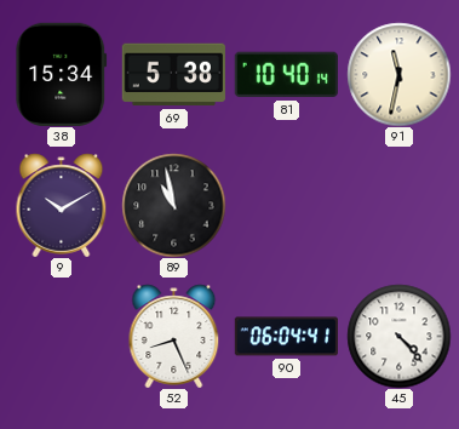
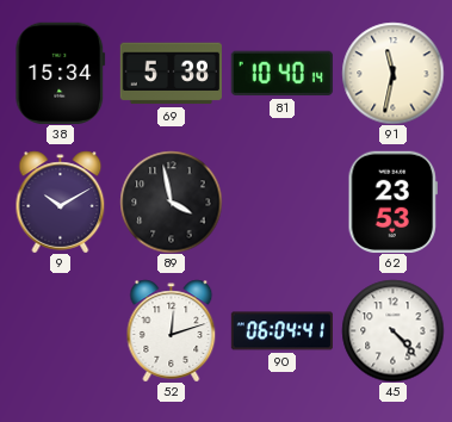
89: 10:58 -> 3:58 (171, 201)
62: none -> 23:53 (392, 201)
52: 8:26 -> 12:12 (172, 330)
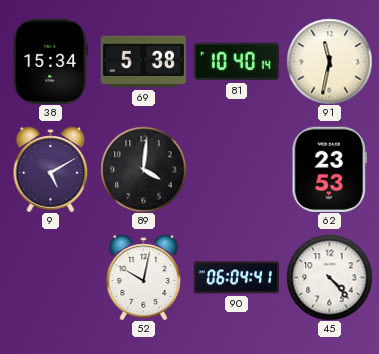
9: 10:10 -> 5:10 (51, 169)
89: 3:58 -> 4:01 (143, 169)
52: 12:12 -> 10:02 (144, 277)
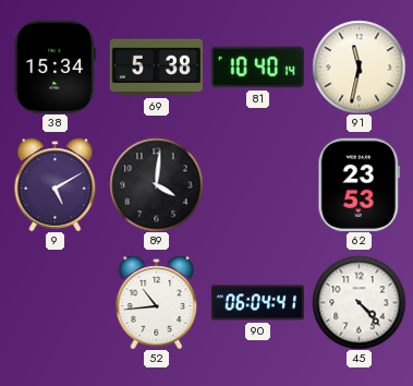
52: 10:02 -> 10:44 (157, 302)
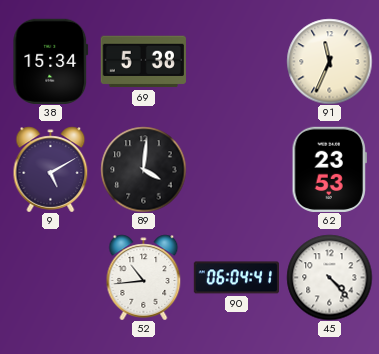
81: 10:40 -> none (257, 68)
91: 11:32 -> 11:34 (329, 61)
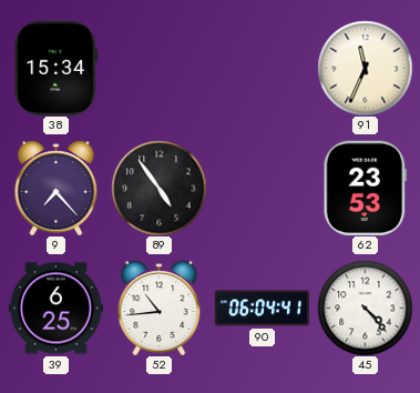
69: 5:38 -> none (143, 62)
9: 5:10 -> 7:23 (57, 188)
89: 4:01 -> 4:54 (158, 188)
39: none -> 6:25 (55, 309)
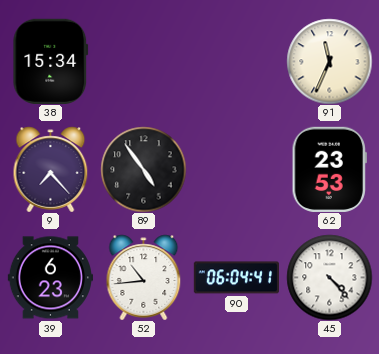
39: 6:25 -> 6:23 (50, 278)
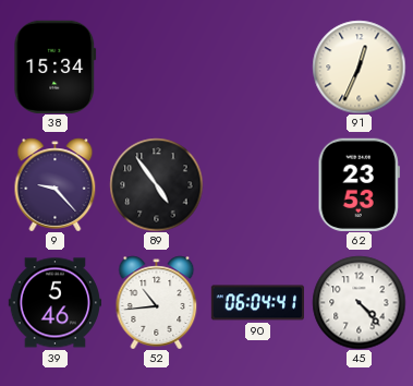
91: 11:34 -> 12:34 (359, 67)
9: 7:23 -> 9:23 (56, 184)
39: 6:23 -> 5:46 (54, 303)
